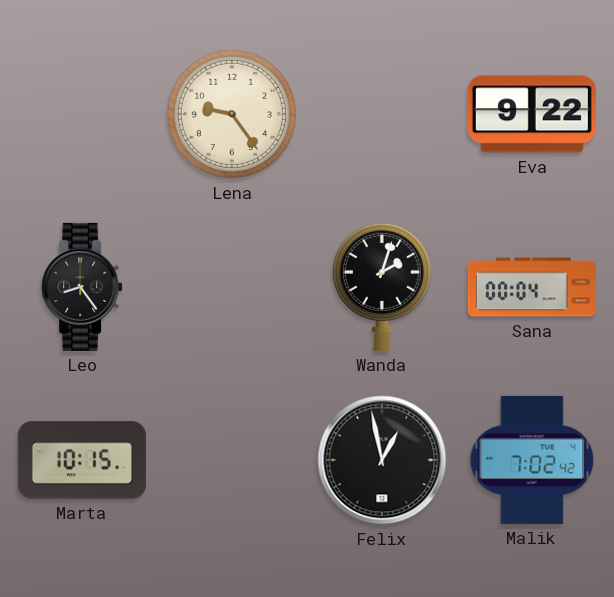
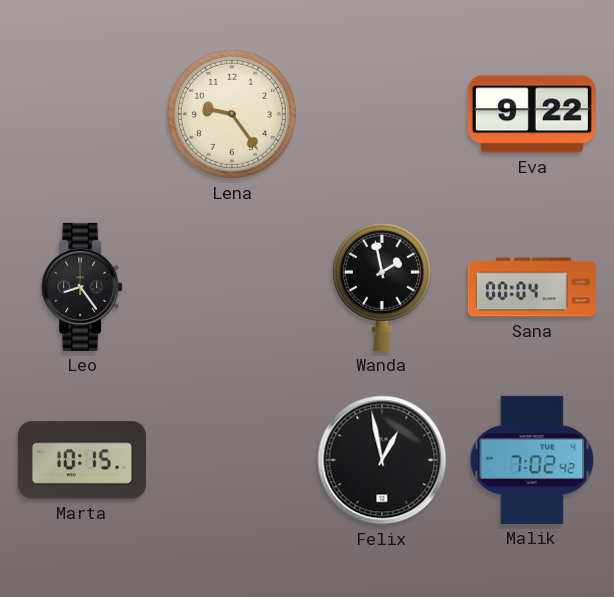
Wanda: 2:03 -> 1:58 (382, 286)
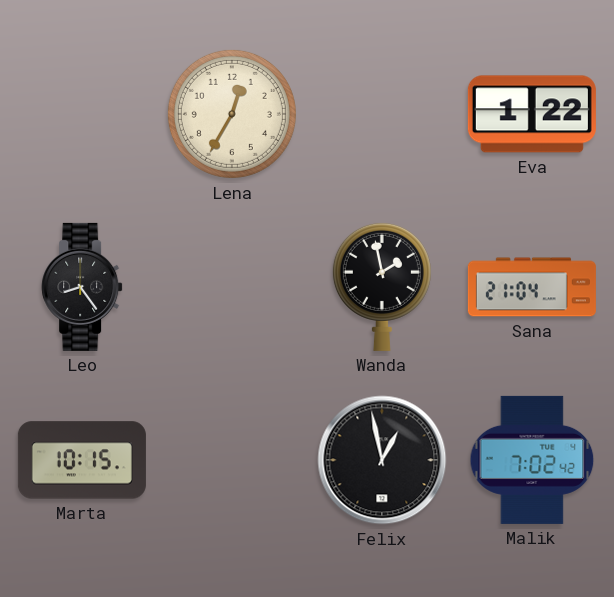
Lena: 9:24 -> 12:35 (232, 114)
Eva: 9:22 -> 1:22 (532, 114)
Sana: 00:04 -> 21:04 (532, 287)
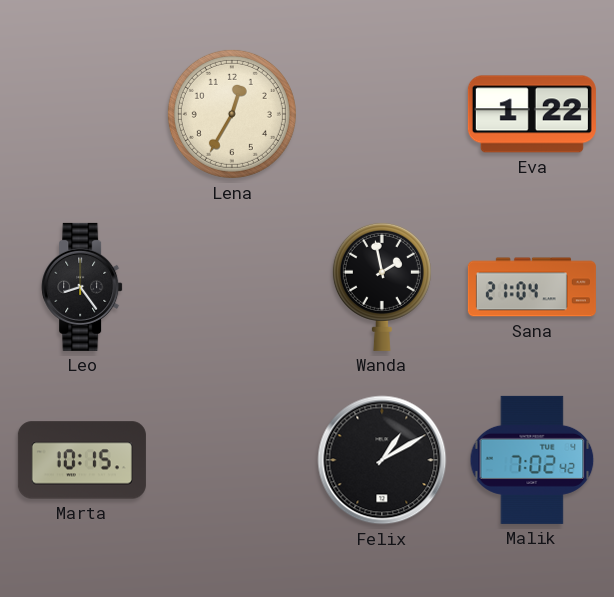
Felix: 12:58 -> 1:10 (382, 460)
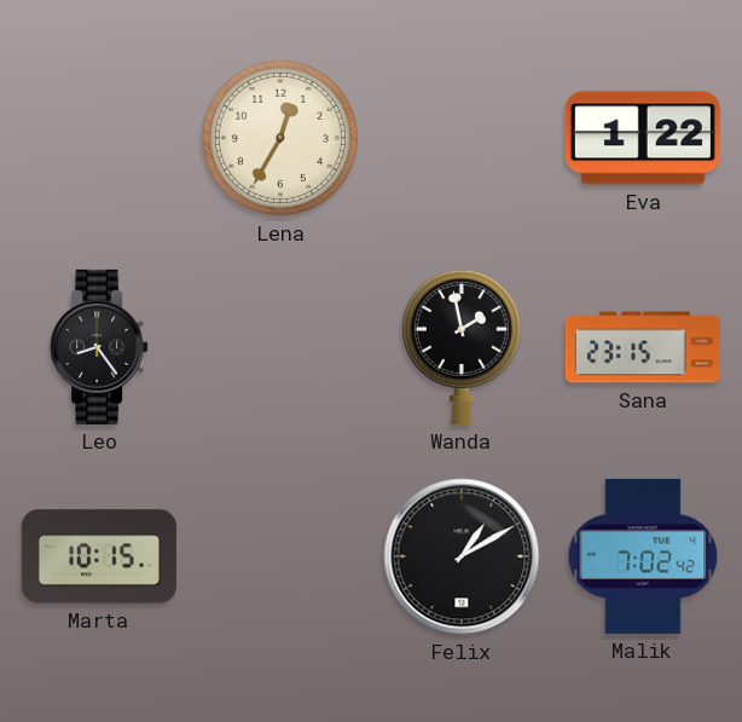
Sana: 21:04 -> 23:15 (643, 347)
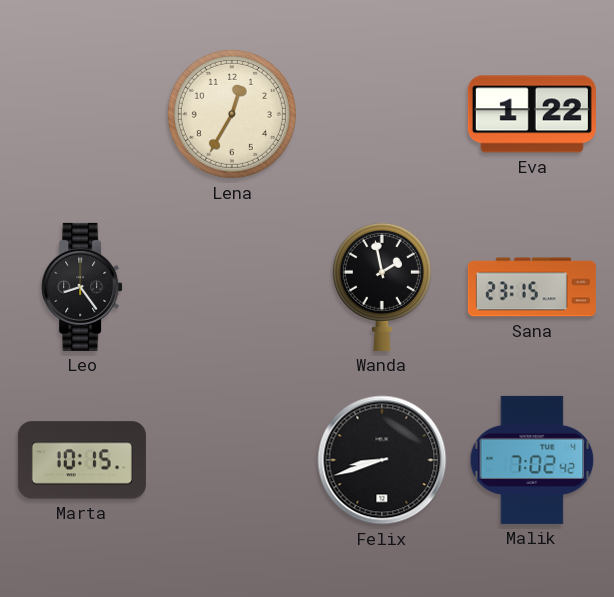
Felix: 1:10 -> 8:42 (382, 460)
